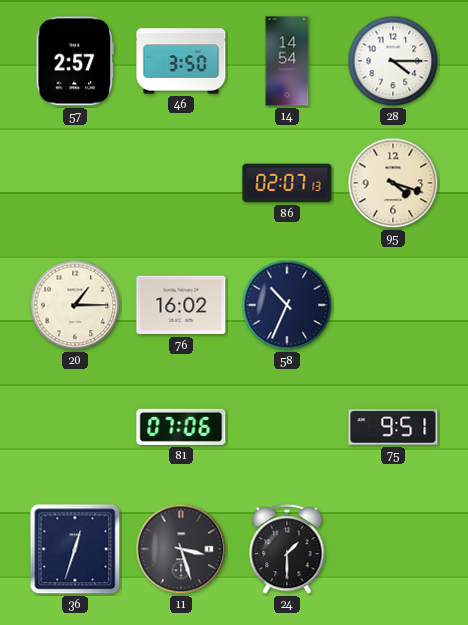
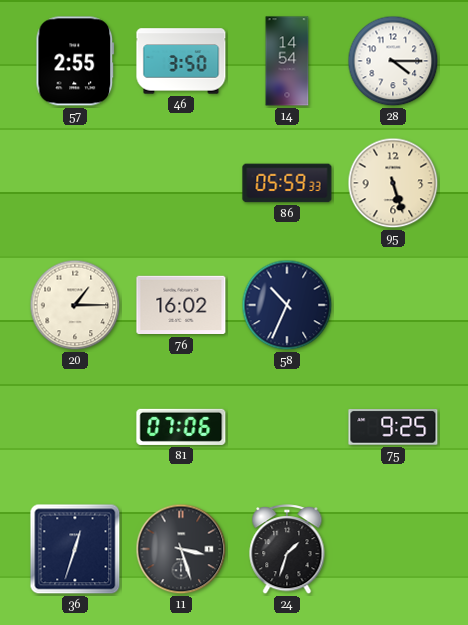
57: 2:57 -> 2:55 (75, 61)
86: 02:07 -> 05:59 (287, 183)
95: 4:18 -> 5:27 (393, 183)
75: 9:51 -> 9:25 (393, 427)
24: 1:30 -> 1:33 (287, 550)
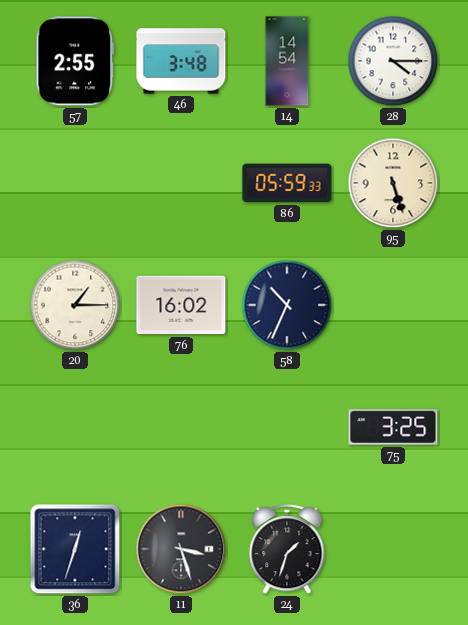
46: 3:50 -> 3:48 (181, 61)
81: 07:06 -> none (181, 427)
75: 9:25 -> 3:25 (393, 427)
